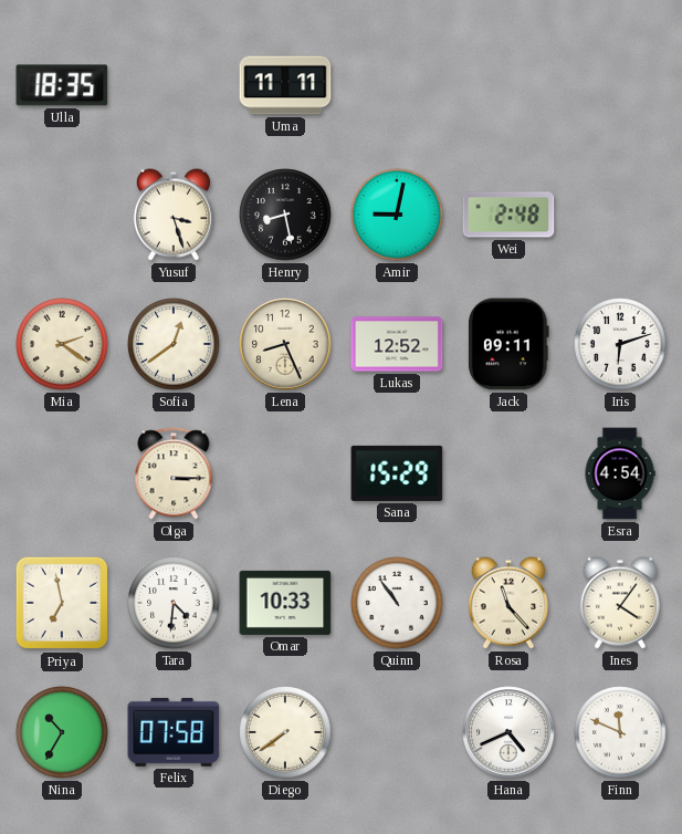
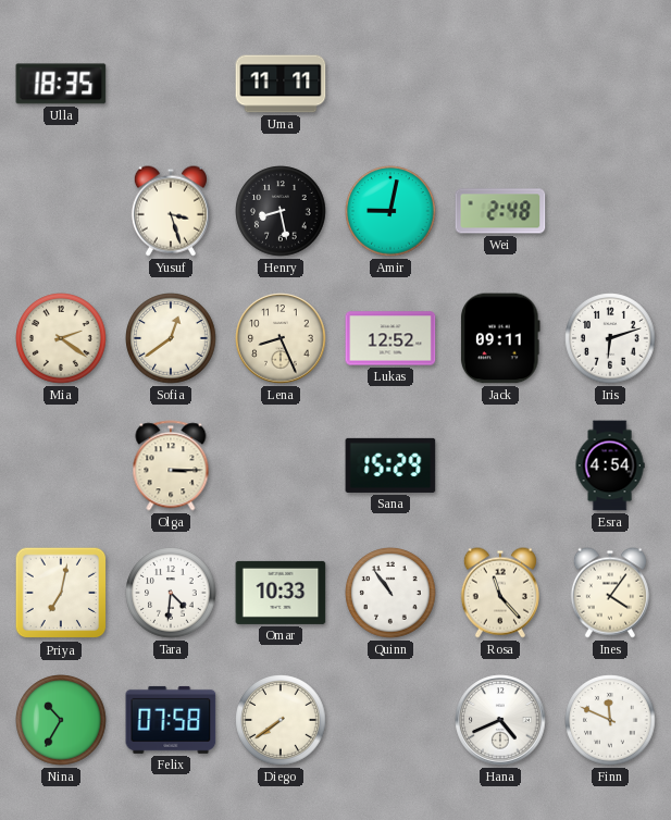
Priya: 6:58 -> 7:02 (61, 593)
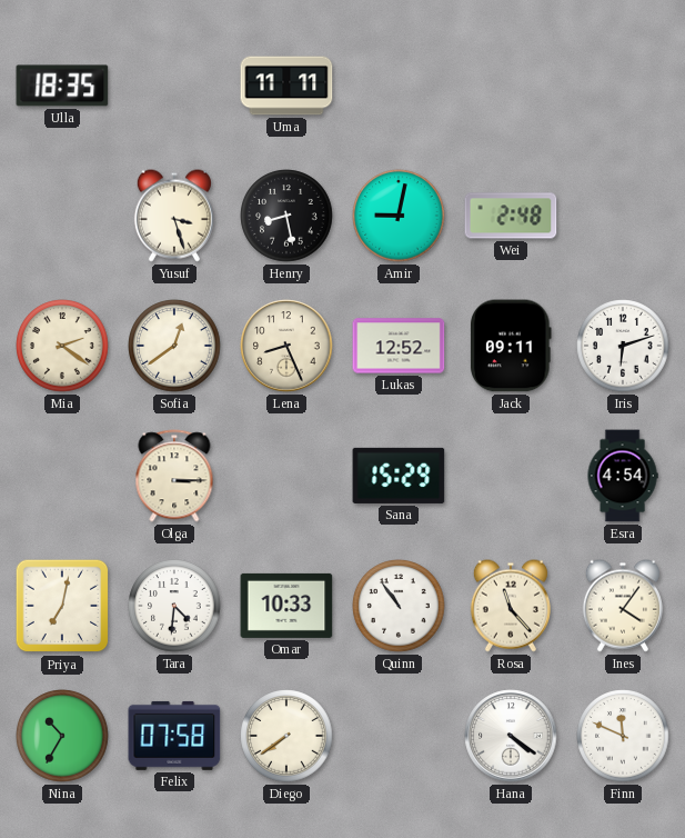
Hana: 4:41 -> 4:21 (511, 736)
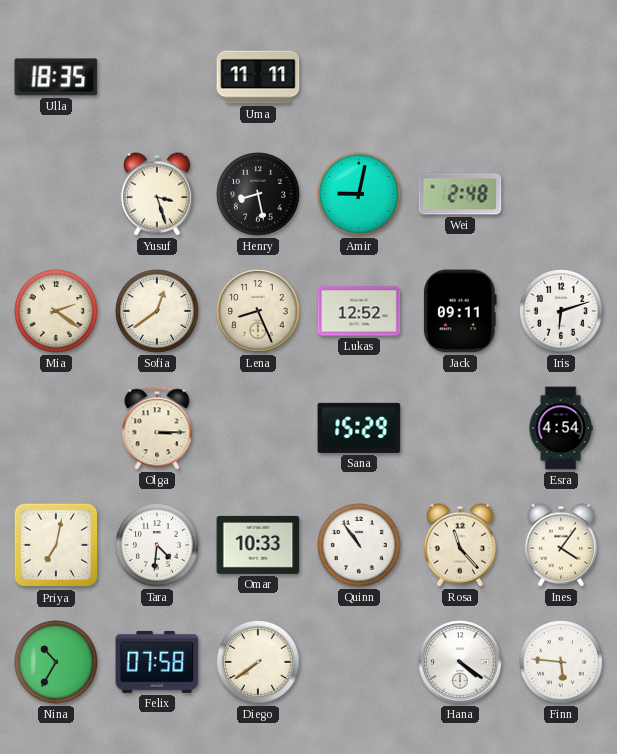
Finn: 11:49 -> 5:46 (561, 662)
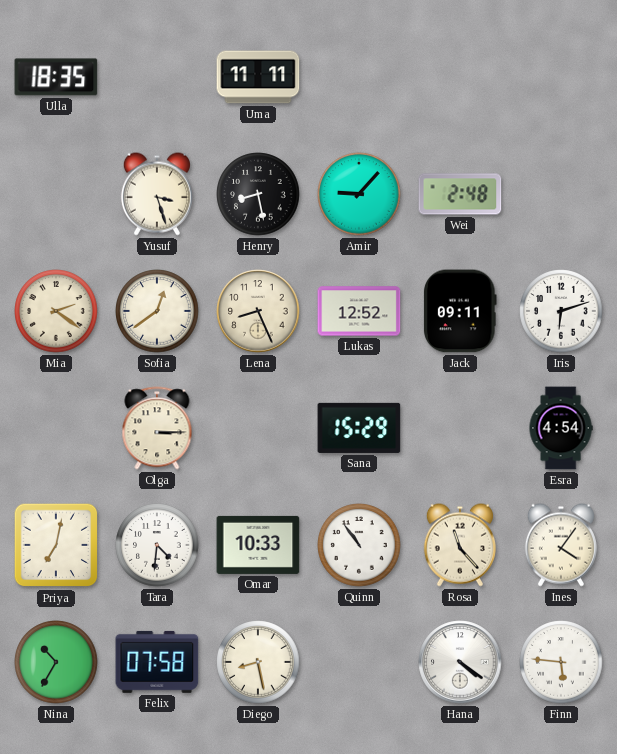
Amir: 9:02 -> 9:07 (359, 194)
Diego: 7:39 -> 8:28 (258, 662)
